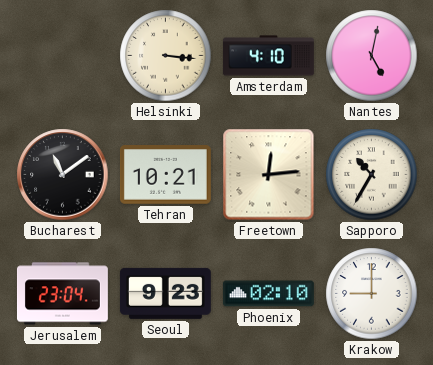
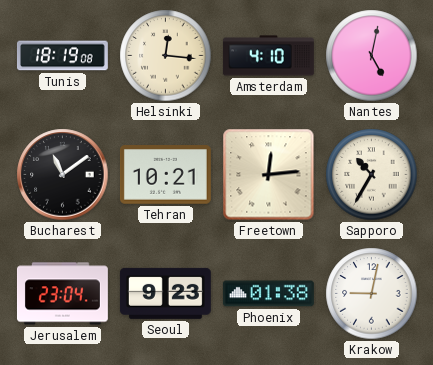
Tunis: none -> 18:19 (62, 56)
Helsinki: 3:16 -> 12:16 (166, 56)
Phoenix: 02:10 -> 01:38 (268, 294)
Krakow: 9:00 -> 9:02 (372, 294)
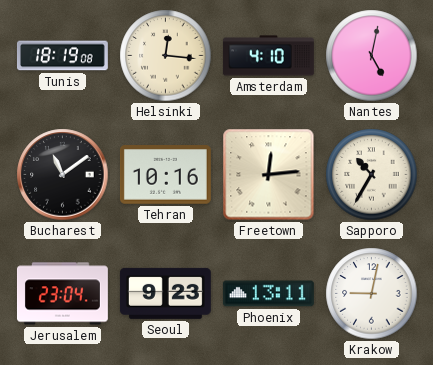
Tehran: 10:21 -> 10:16 (165, 175)
Phoenix: 01:38 -> 13:11 (268, 294)
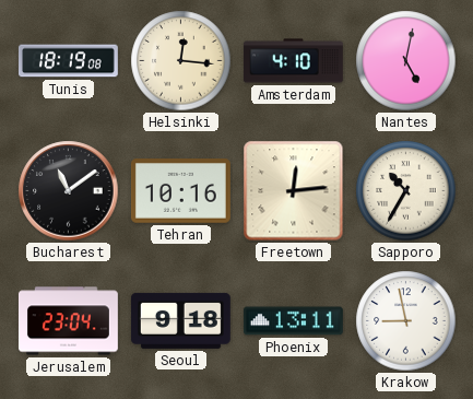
Seoul: 9:23 -> 9:18 (180, 320)
Krakow: 9:02 -> 8:58 (406, 321)
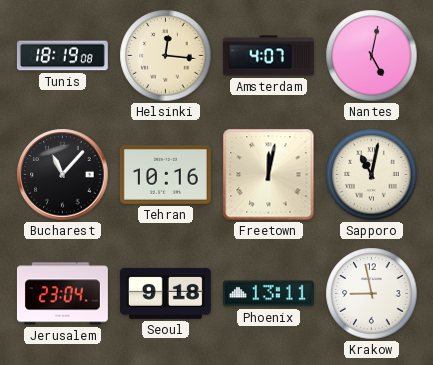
Amsterdam: 4:10 -> 4:07 (268, 56)
Bucharest: 11:09 -> 11:07 (63, 175)
Freetown: 12:14 -> 12:02 (269, 175)
Sapporo: 10:35 -> 11:02 (372, 175)
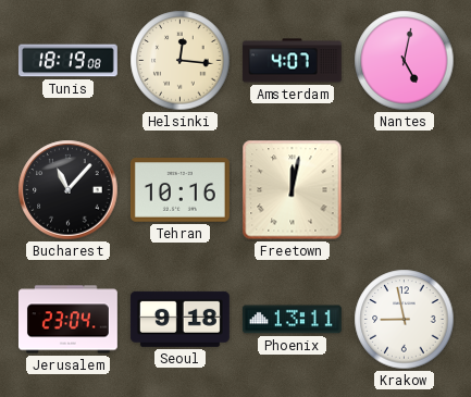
Sapporo: 11:02 -> none (372, 175)
